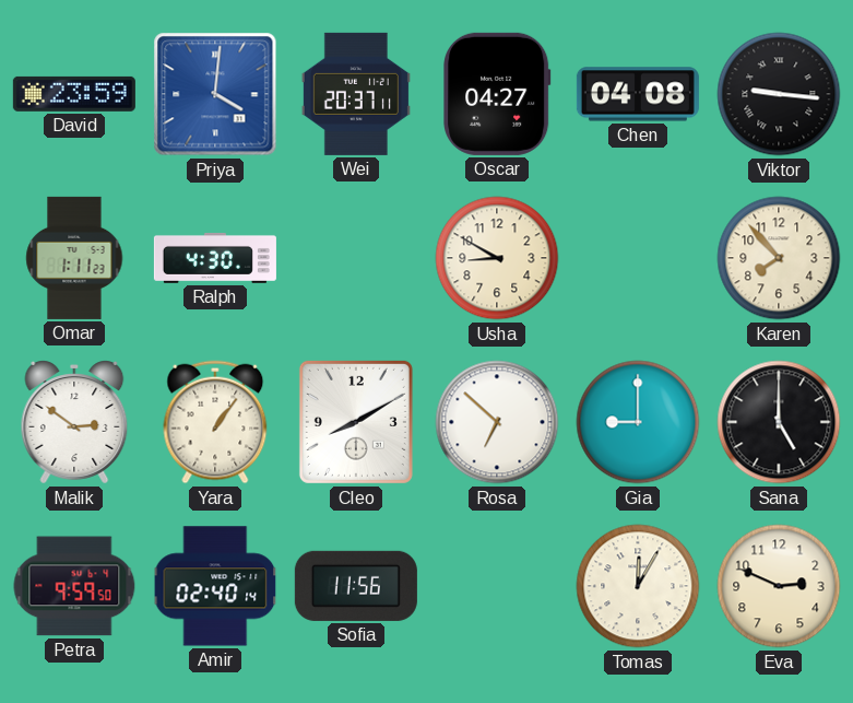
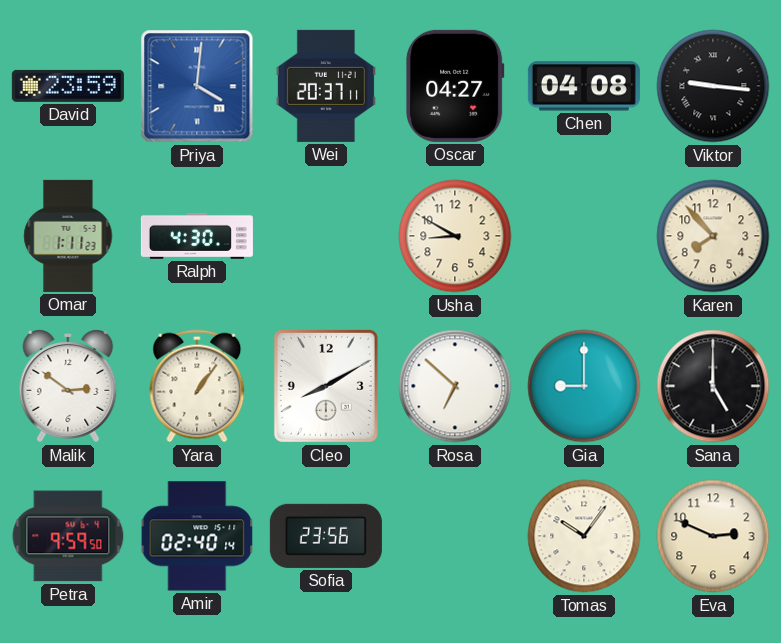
Sofia: 11:56 -> 23:56 (326, 536)
Tomas: 12:05 -> 10:06 (584, 536)
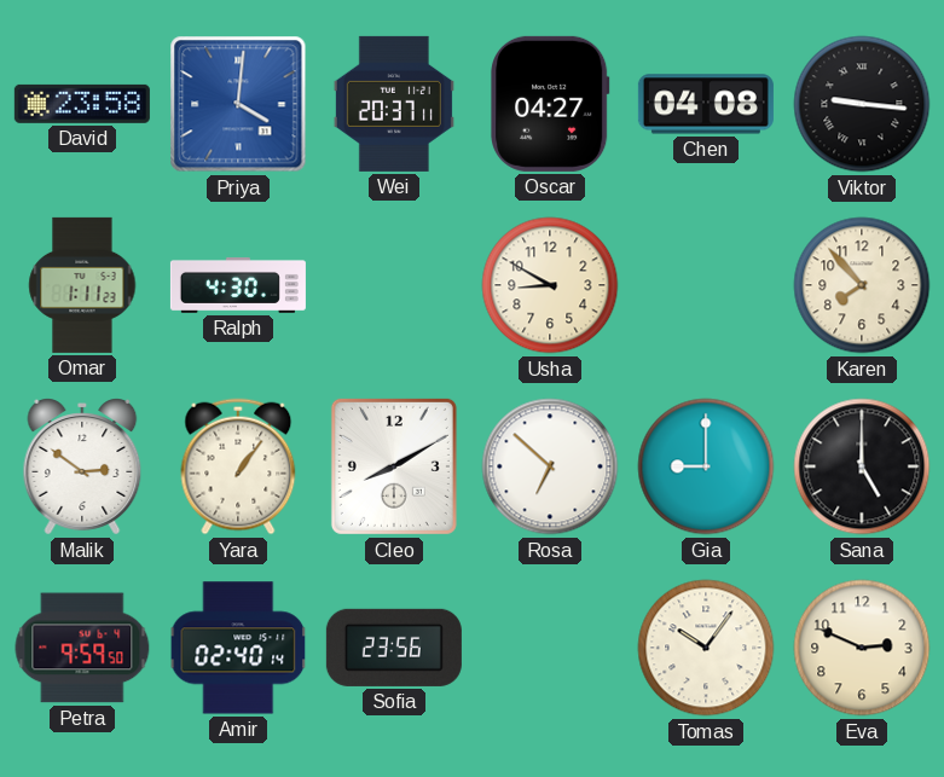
David: 23:59 -> 23:58 (82, 104)
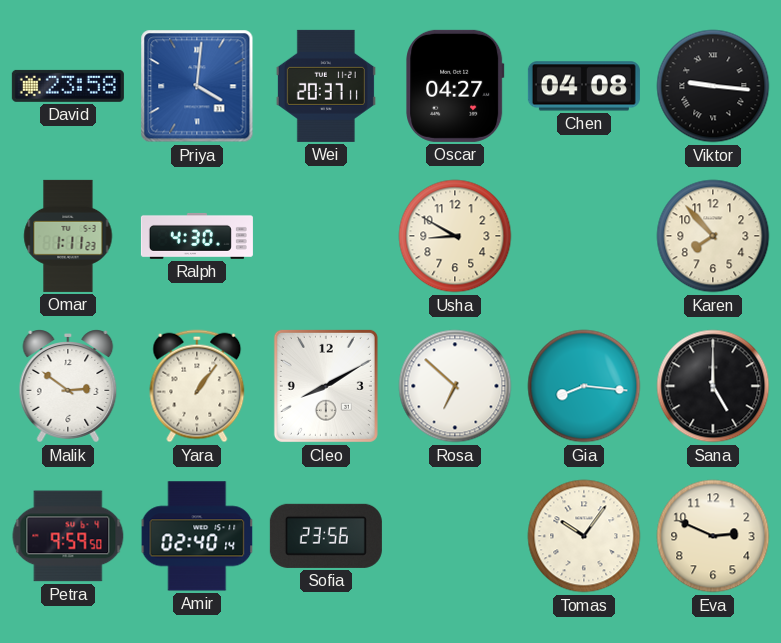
Gia: 9:00 -> 8:16 (584, 386)
